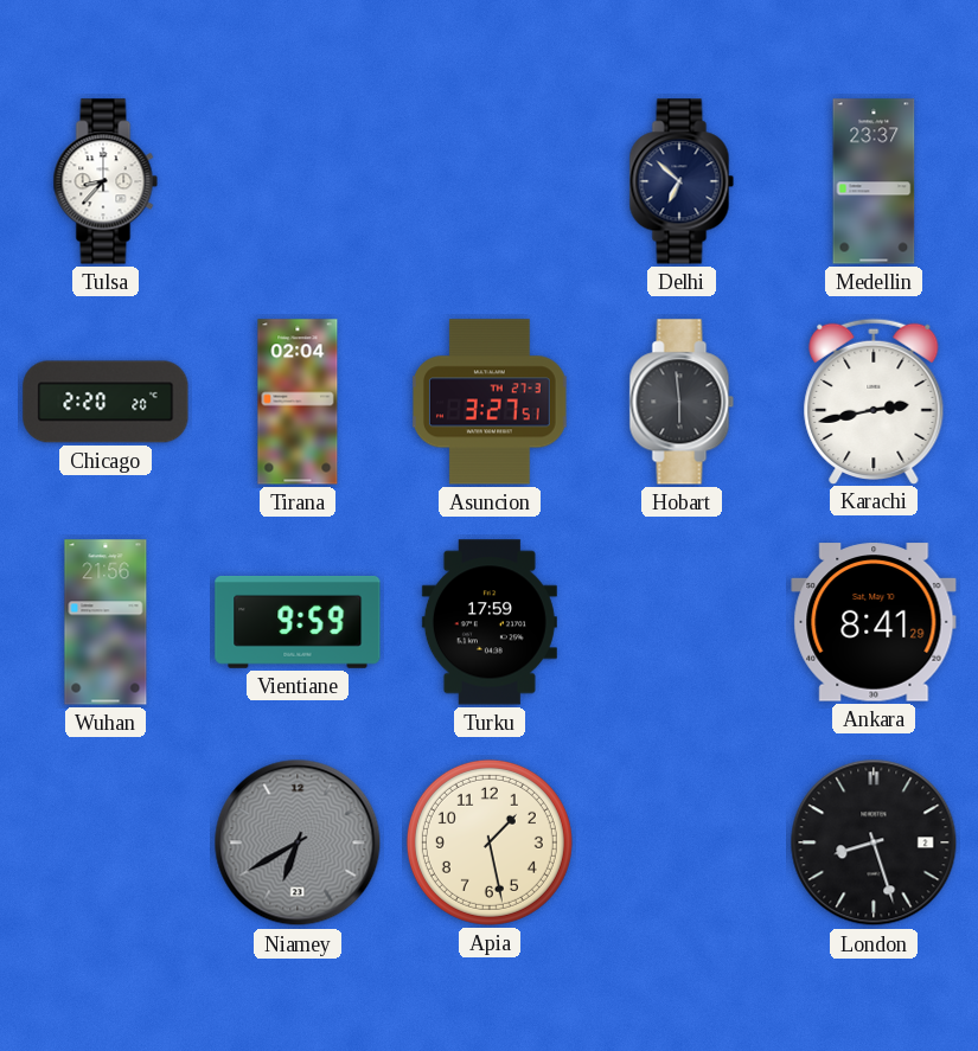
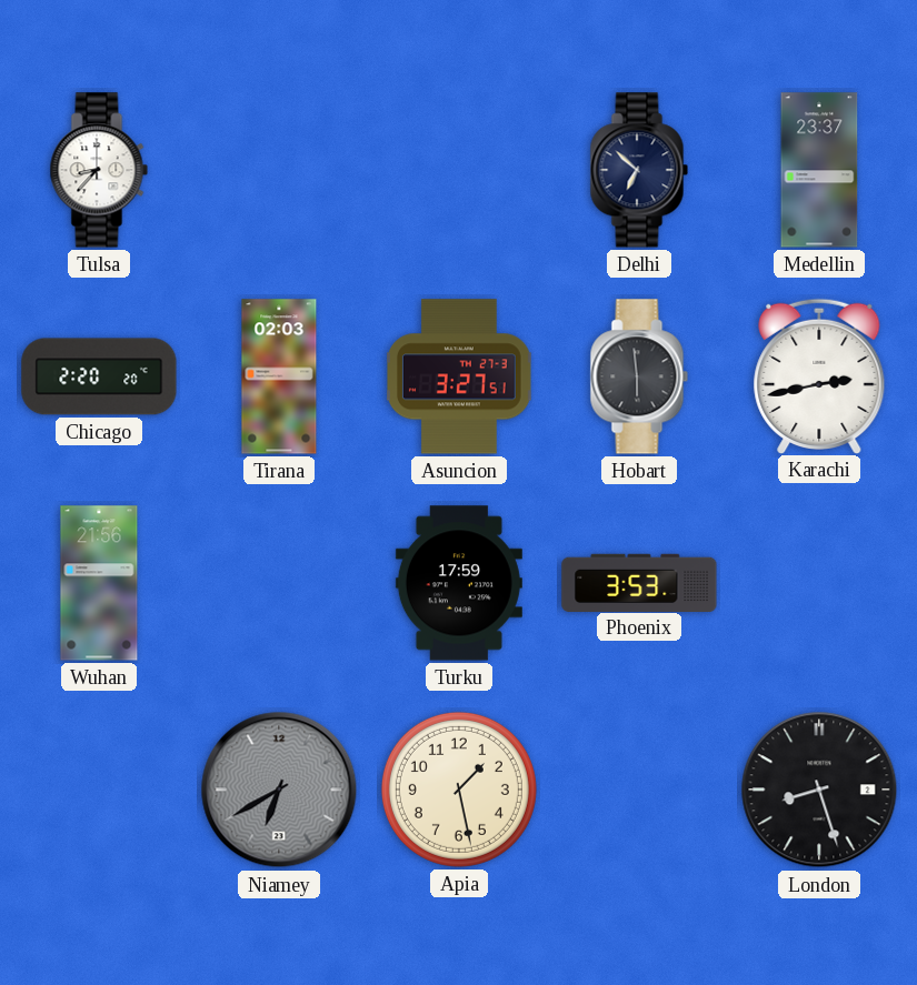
Tirana: 02:04 -> 02:03 (279, 376)
Vientiane: 9:59 -> none (298, 623)
Phoenix: none -> 3:53 (639, 582)
Ankara: 8:41 -> none (874, 622)
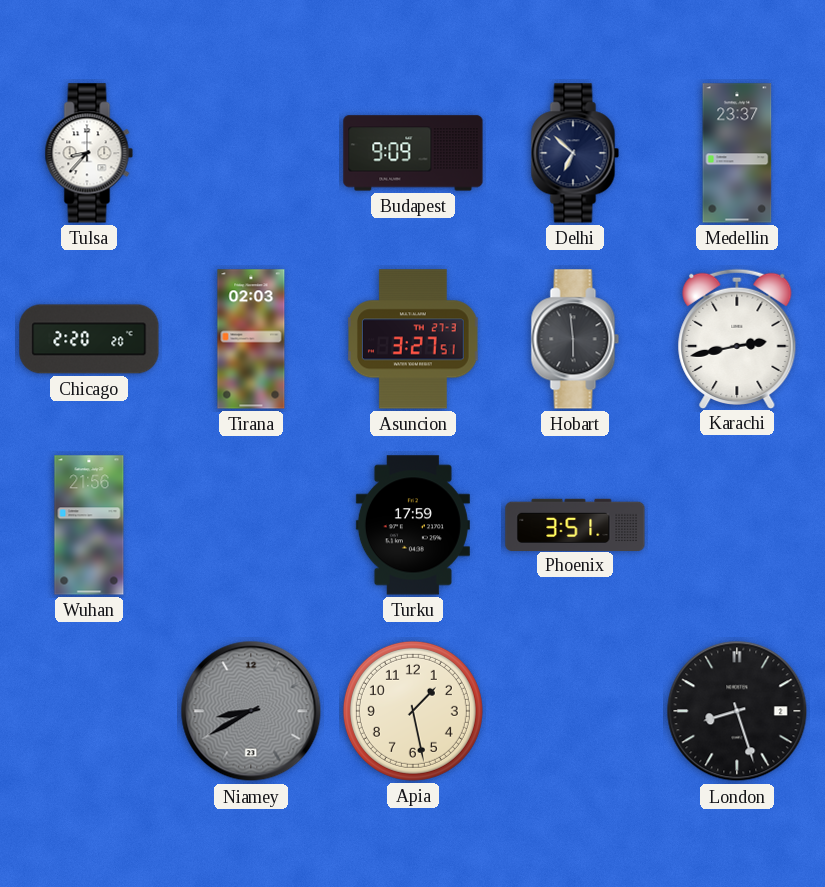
Budapest: none -> 9:09 (413, 153)
Phoenix: 3:53 -> 3:51 (575, 524)
Niamey: 6:40 -> 8:40 (251, 711)
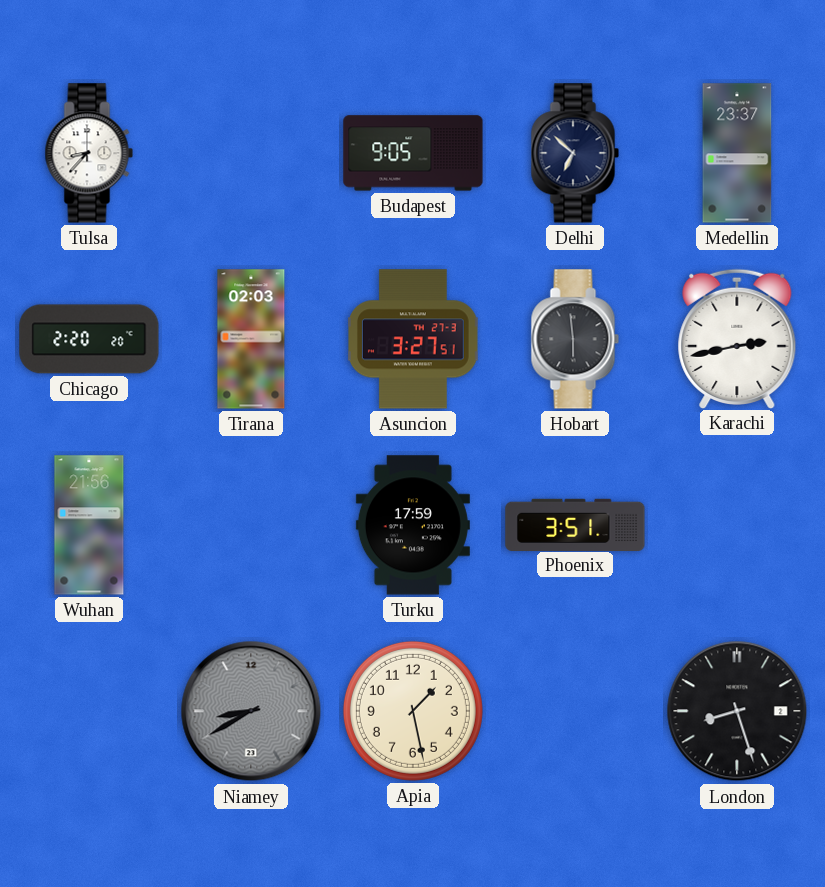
Budapest: 9:09 -> 9:05 (413, 153)
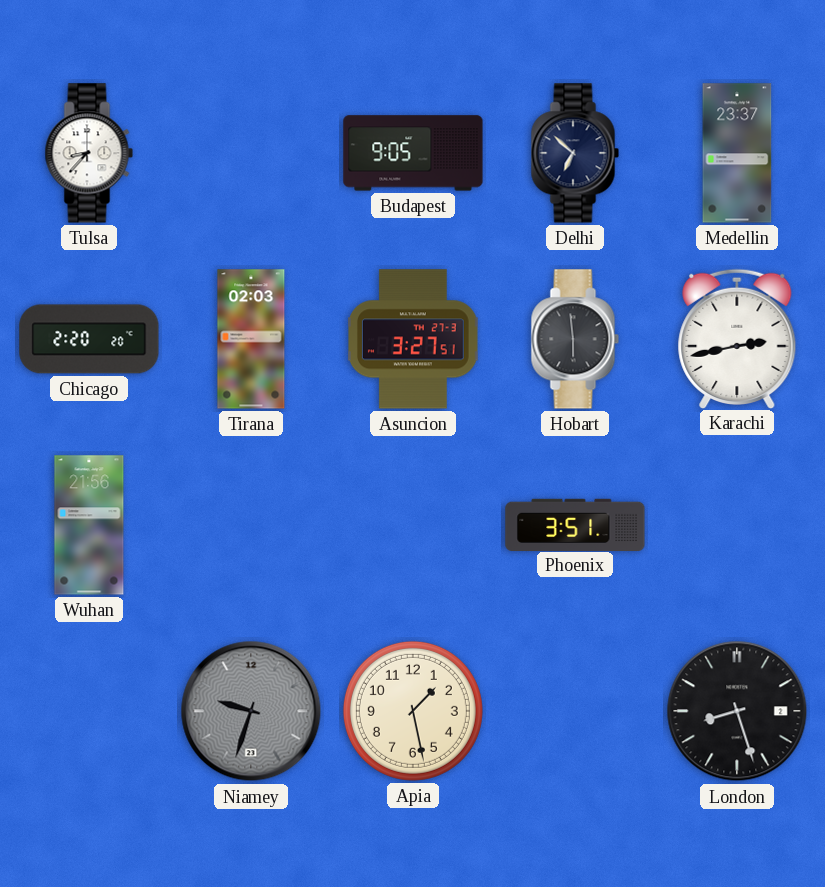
Turku: 17:59 -> none (413, 525)
Niamey: 8:40 -> 9:33 (251, 711)
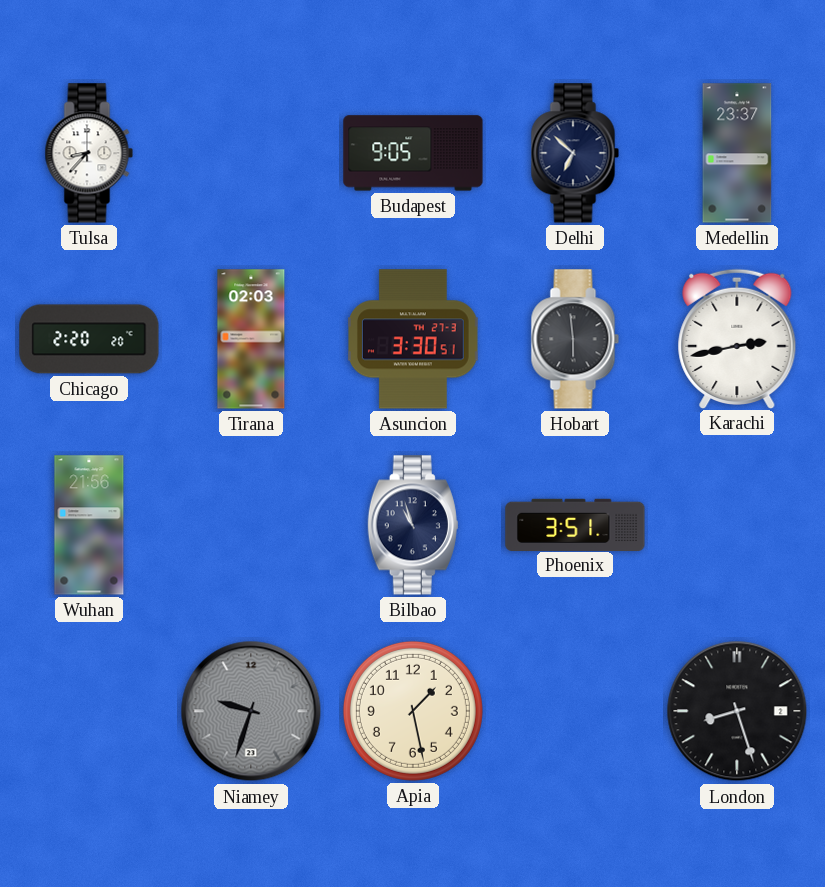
Asuncion: 3:27 -> 3:30 (413, 339)
Bilbao: none -> 10:57 (413, 525)
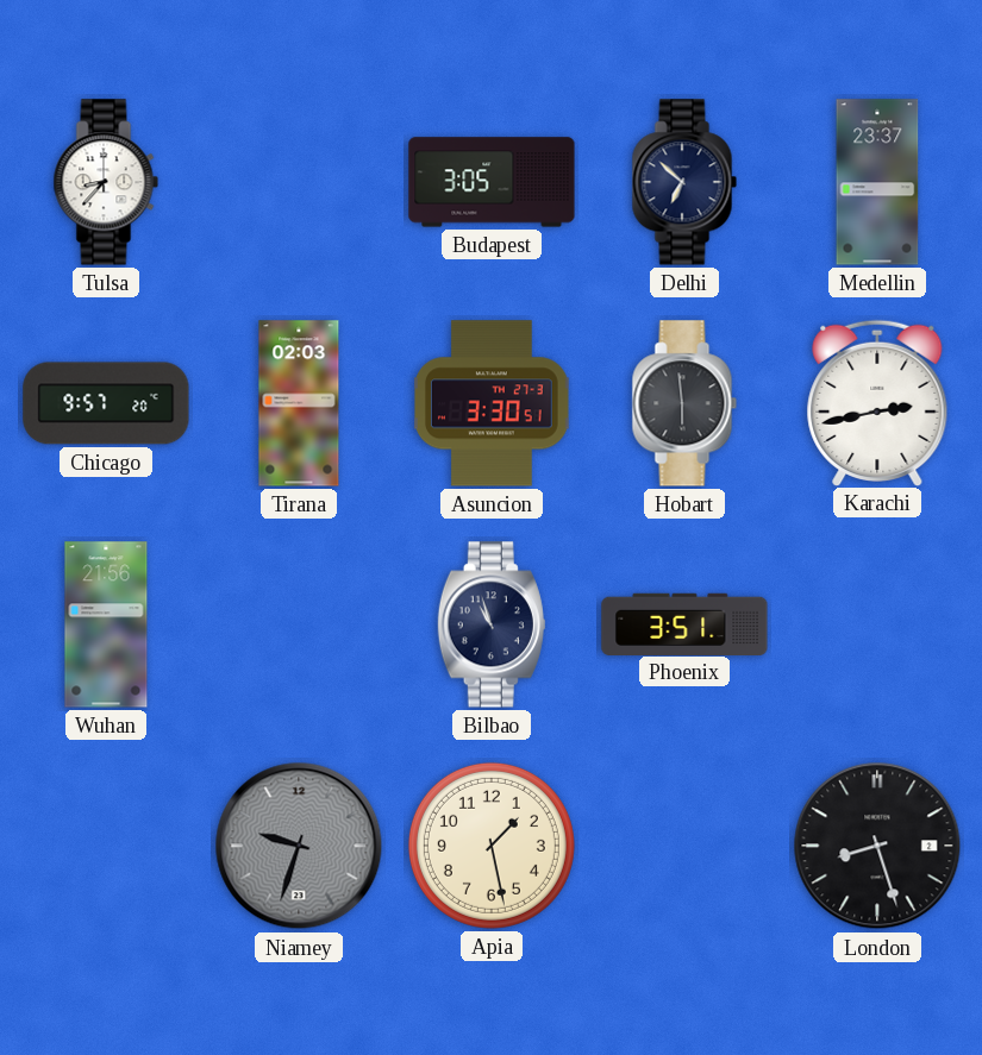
Budapest: 9:05 -> 3:05 (492, 182)
Chicago: 2:20 -> 9:57 (106, 403)
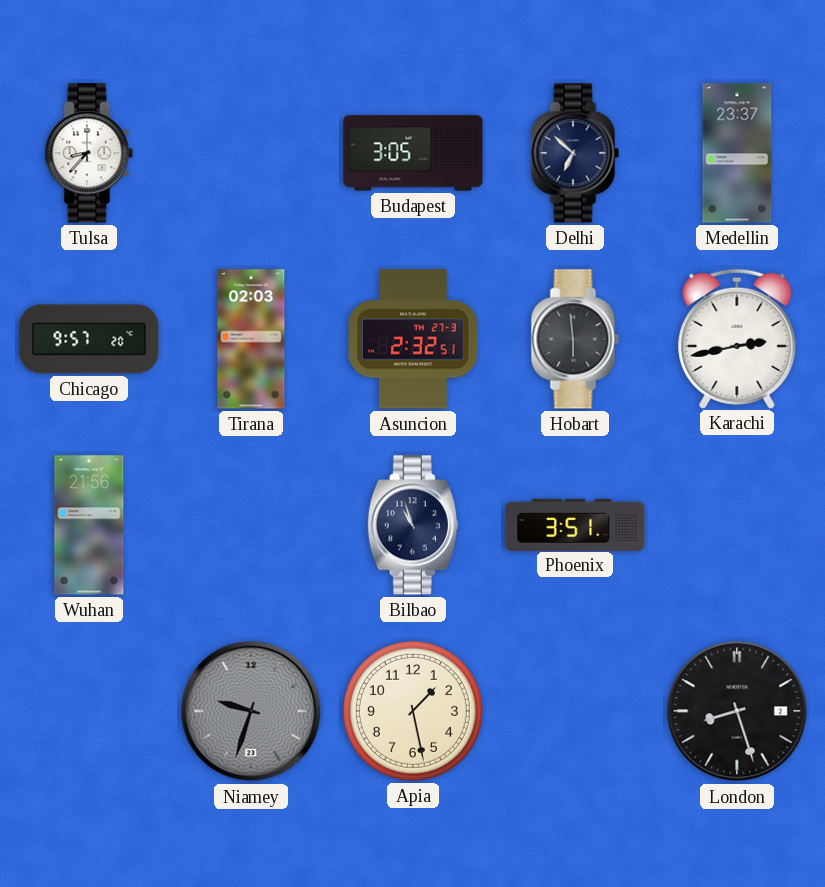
Asuncion: 3:30 -> 2:32 (413, 339)
